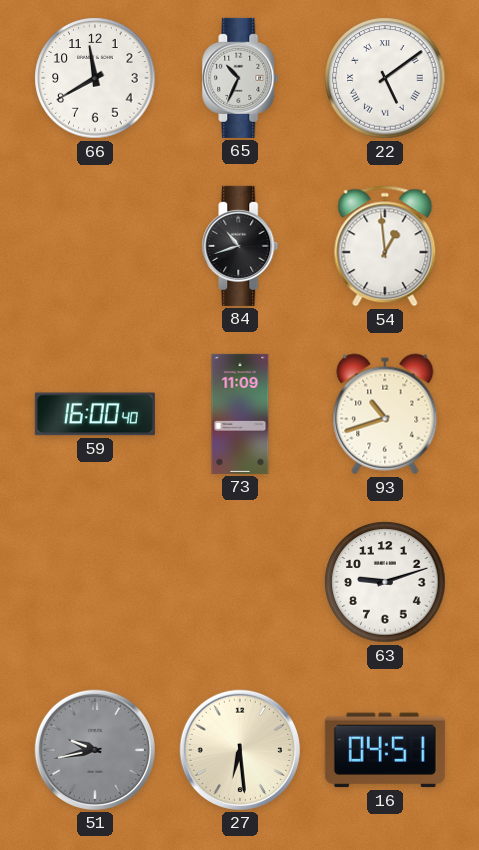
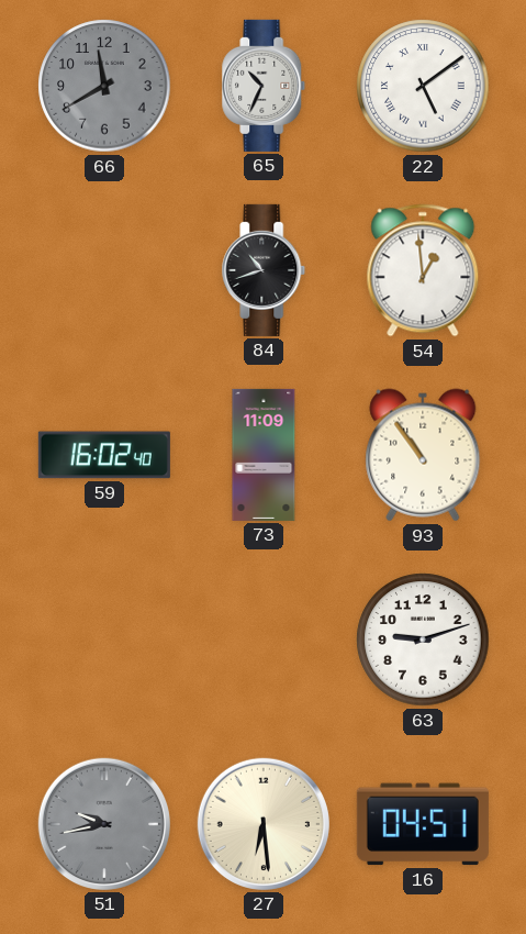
66 dial: white -> grey (104, 86)
59: 16:00 -> 16:02 (104, 455)
93: 10:42 -> 10:54 (423, 455)
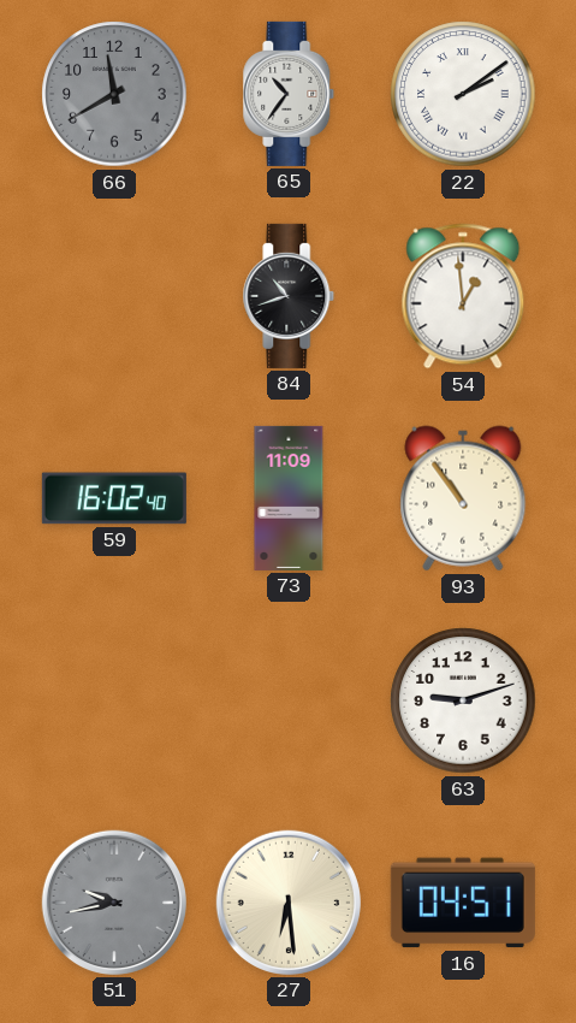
65: 10:34 -> 10:36 (289, 94)
22: 5:09 -> 2:09 (463, 94)
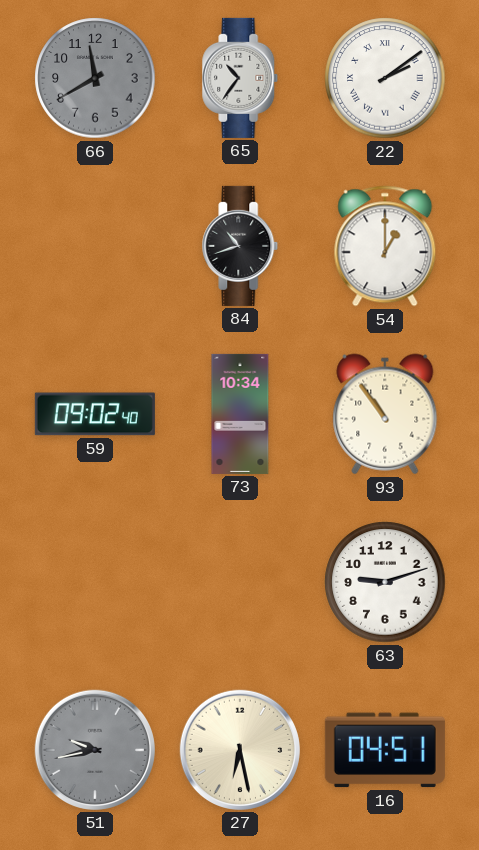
54: 12:59 -> 1:00 (385, 246)
59: 16:02 -> 09:02 (95, 414)
73: 11:09 -> 10:34 (240, 414)
27: 6:29 -> 6:28 (240, 750)
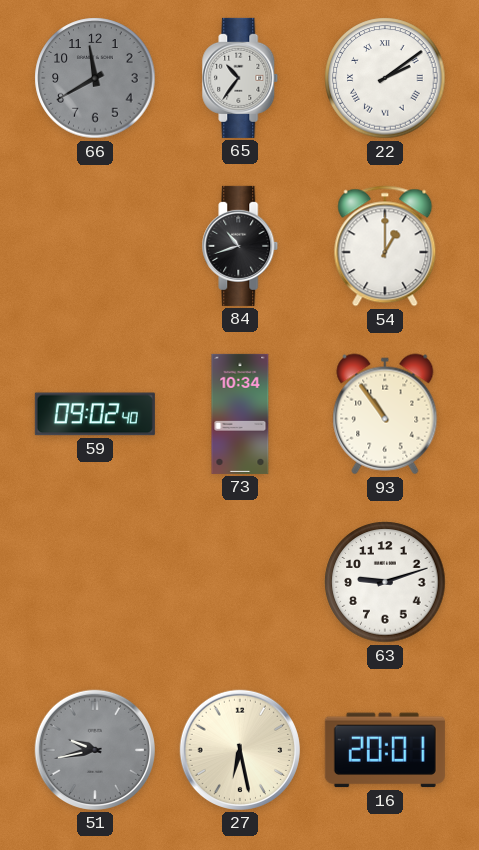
16: 04:51 -> 20:01 (385, 750)
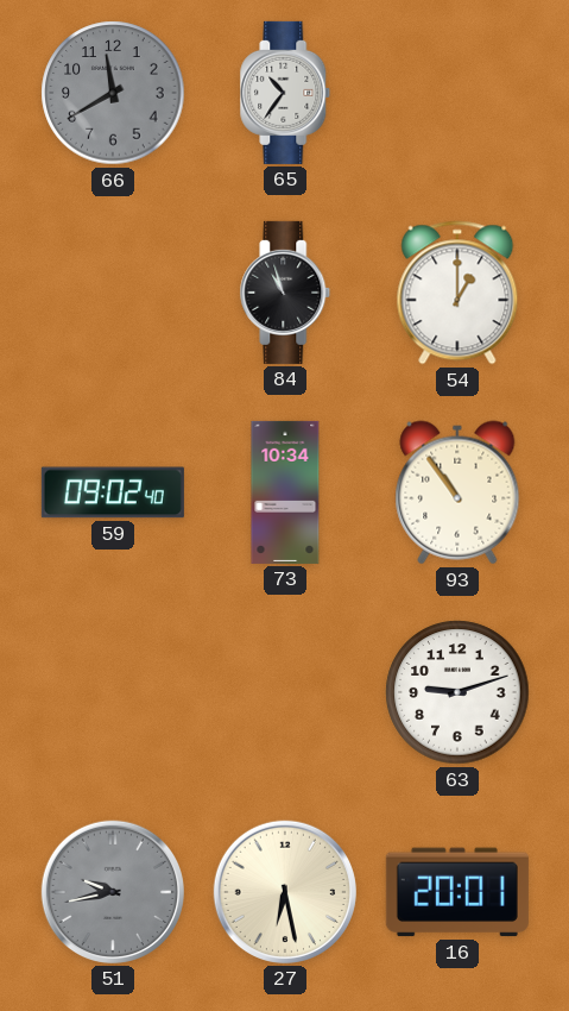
22: 2:09 -> none (385, 78)
84: 10:42 -> 10:57 (285, 293)
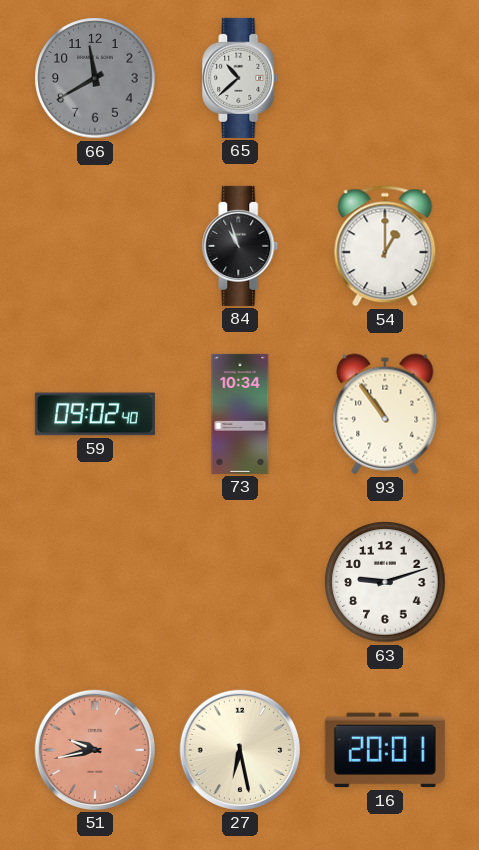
65: 10:36 -> 10:38 (240, 78)
51 dial: grey -> salmon (95, 750)
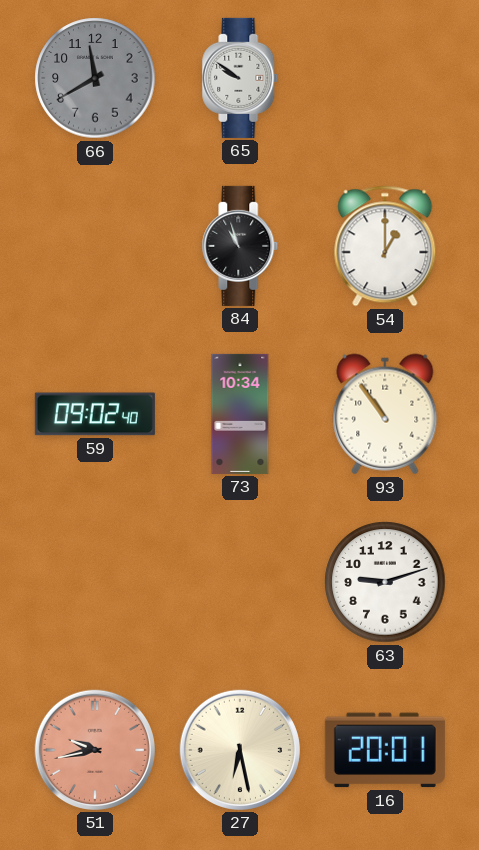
65: 10:38 -> 9:51 (240, 78)
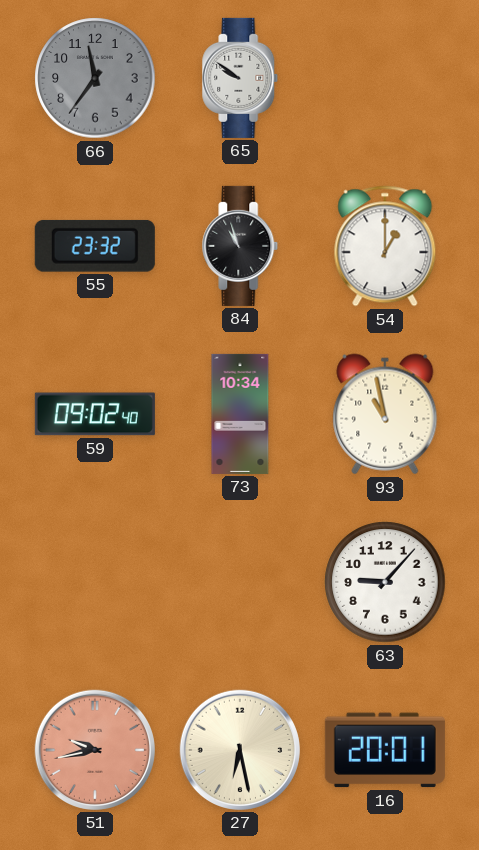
66: 11:40 -> 11:36 (95, 78)
55: none -> 23:32 (95, 246)
93: 10:54 -> 10:58 (385, 414)
63: 9:12 -> 9:07 (385, 582)
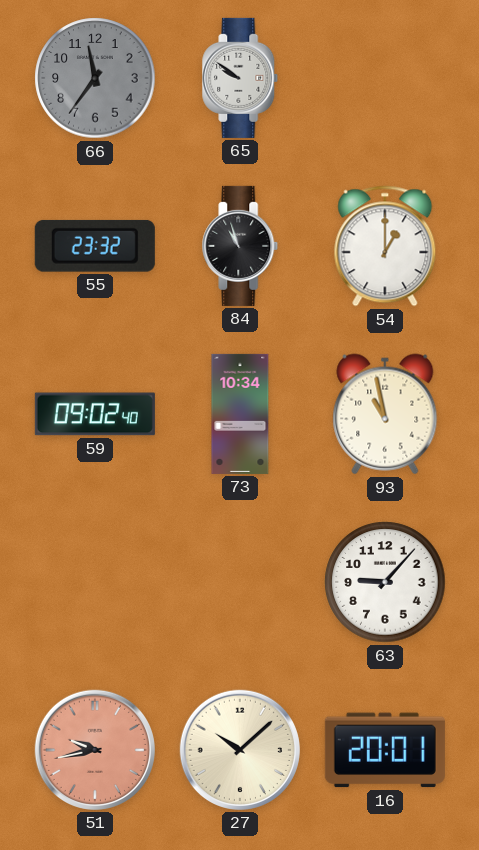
27: 6:28 -> 10:08 (240, 750)
